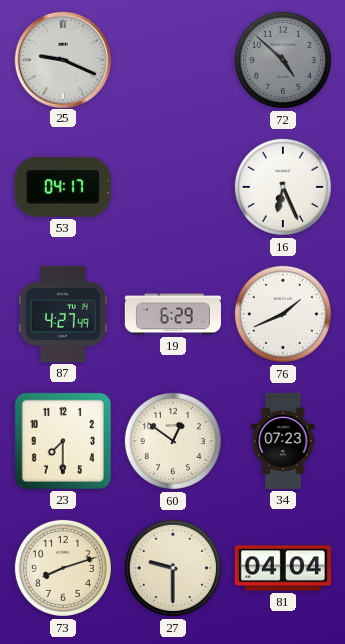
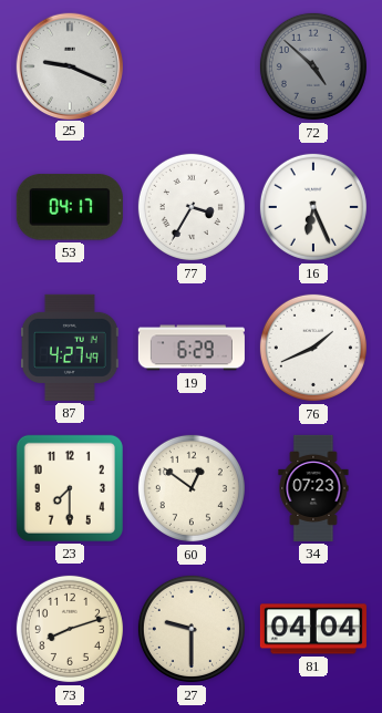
77: none -> 3:35 (192, 207)
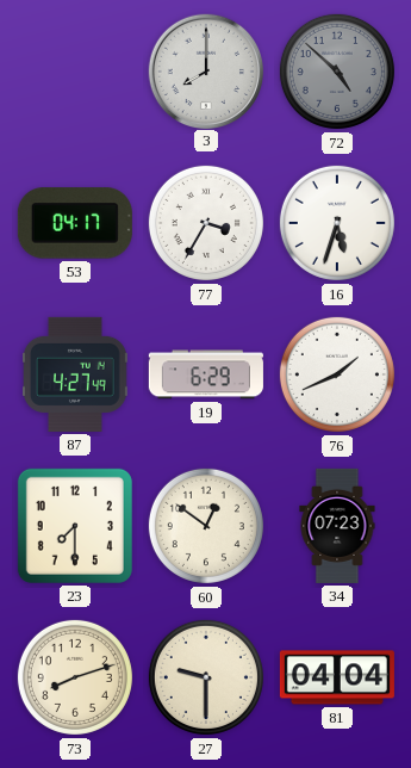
25: 9:19 -> none (69, 65)
3: none -> 8:00 (205, 70)
16: 6:26 -> 5:33 (337, 223)
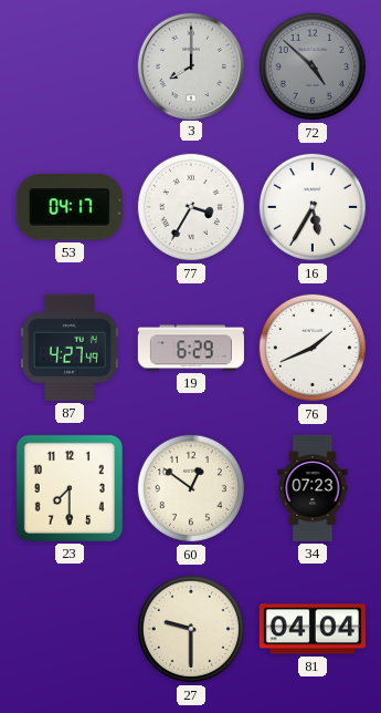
16: 5:33 -> 5:35 (313, 207)
73: 8:12 -> none (75, 677)
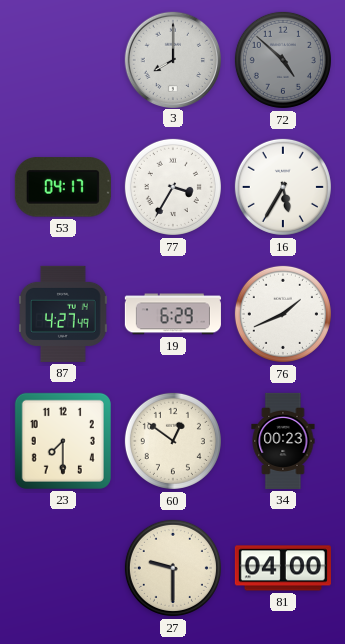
34: 07:23 -> 00:23 (283, 441)
81: 04:04 -> 04:00 (283, 568)
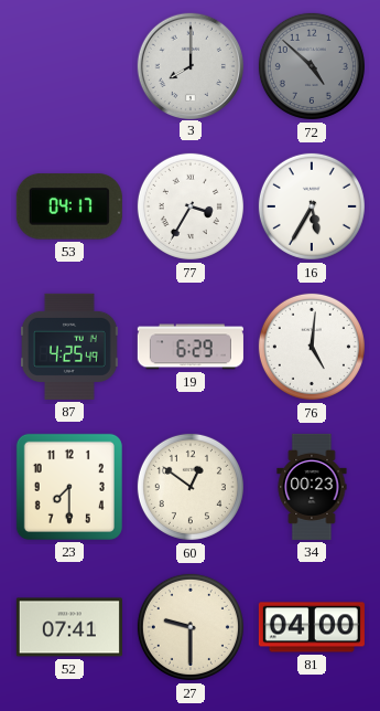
87: 4:27 -> 4:25 (70, 347)
76: 1:41 -> 5:01 (312, 347)
52: none -> 07:41 (69, 627)
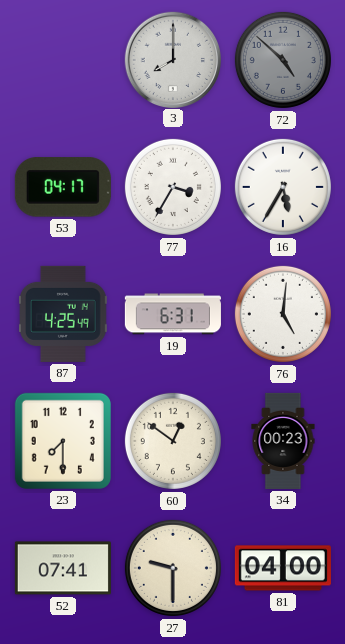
19: 6:29 -> 6:31 (173, 314)
